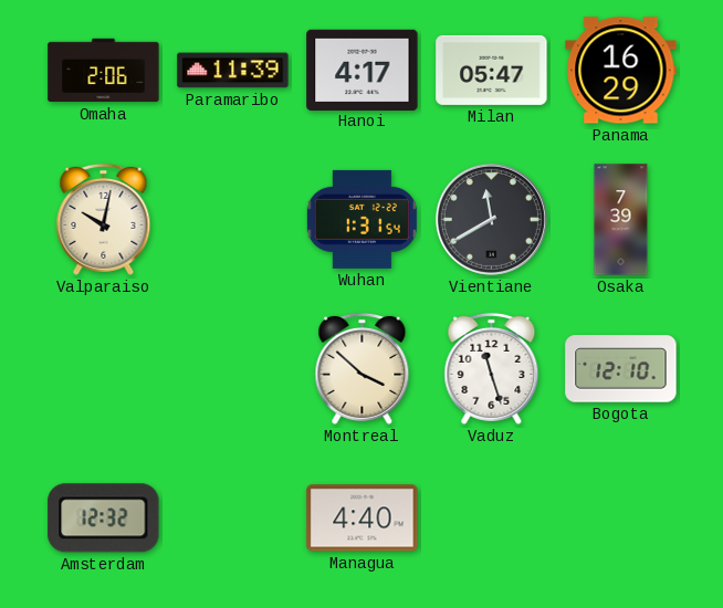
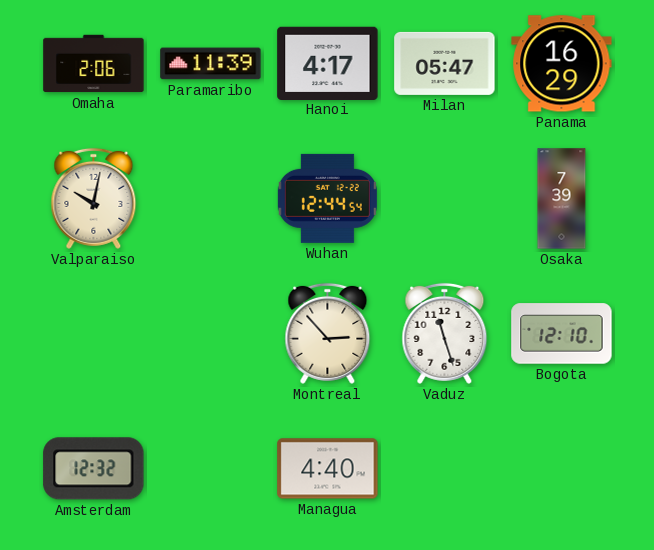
Wuhan: 1:31 -> 12:44 (327, 198)
Vientiane: 11:40 -> none (491, 219)
Montreal: 3:52 -> 2:53 (328, 333)
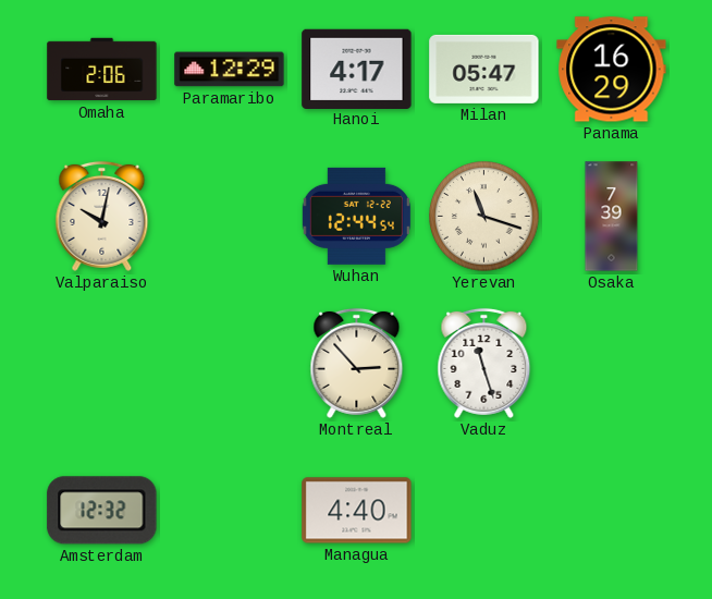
Paramaribo: 11:39 -> 12:29 (230, 70)
Yerevan: none -> 11:18 (484, 217)
Bogota: 12:10 -> none (562, 334)
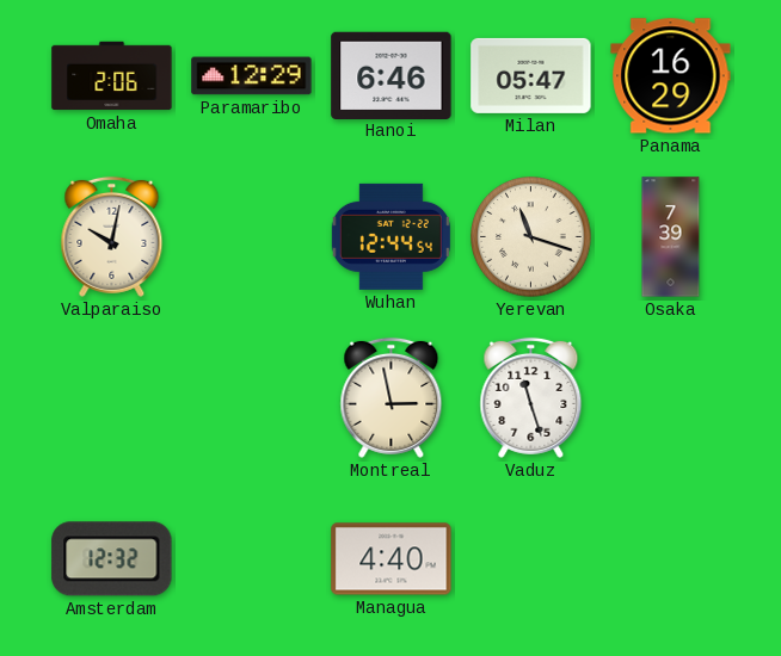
Hanoi: 4:17 -> 6:46 (392, 75)
Montreal: 2:53 -> 2:58 (392, 397)
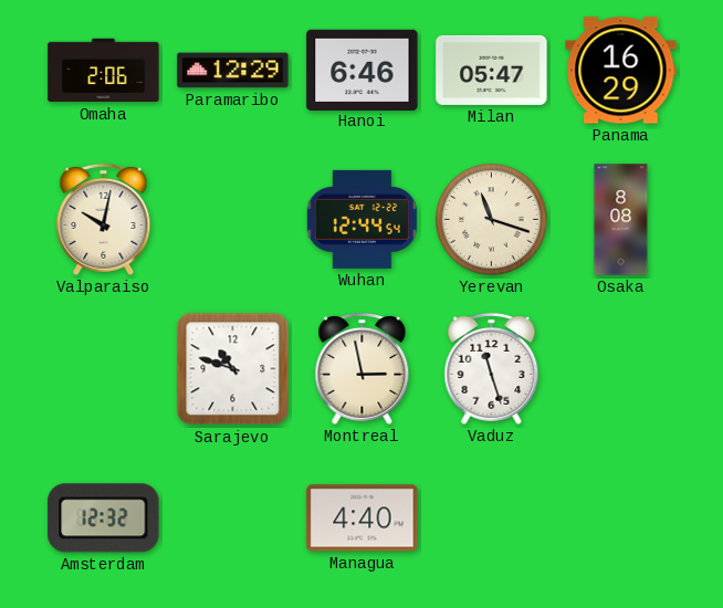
Osaka: 7:39 -> 8:08 (621, 220)
Sarajevo: none -> 10:48 (233, 369)
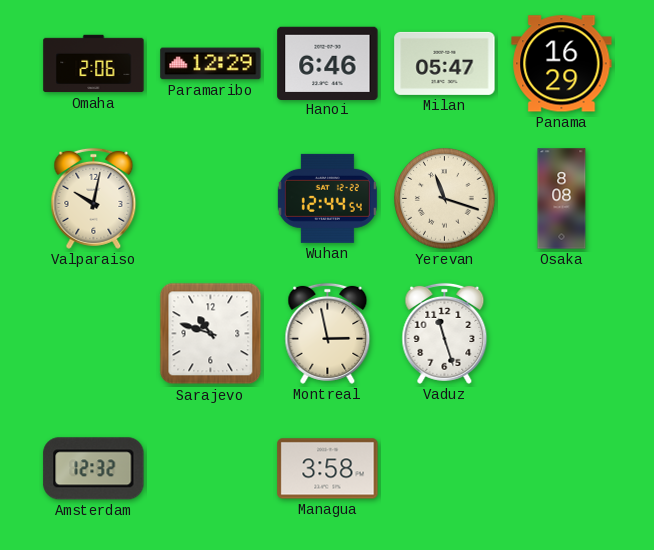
Managua: 4:40 -> 3:58 (328, 469)
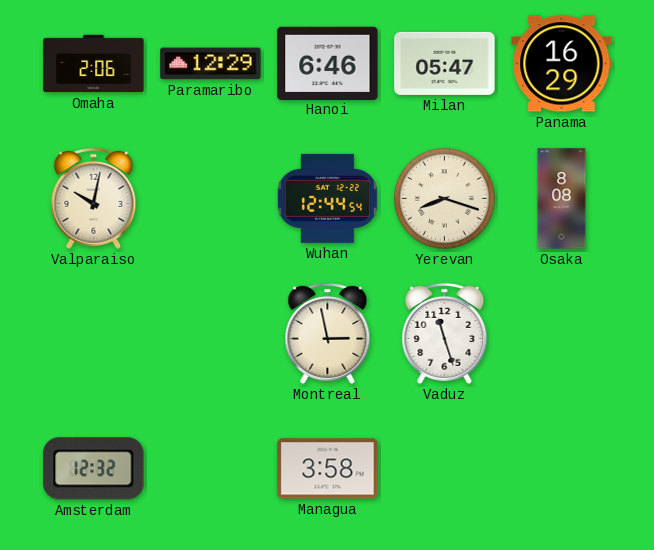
Yerevan: 11:18 -> 8:18 (445, 199)
Sarajevo: 10:48 -> none (211, 334)
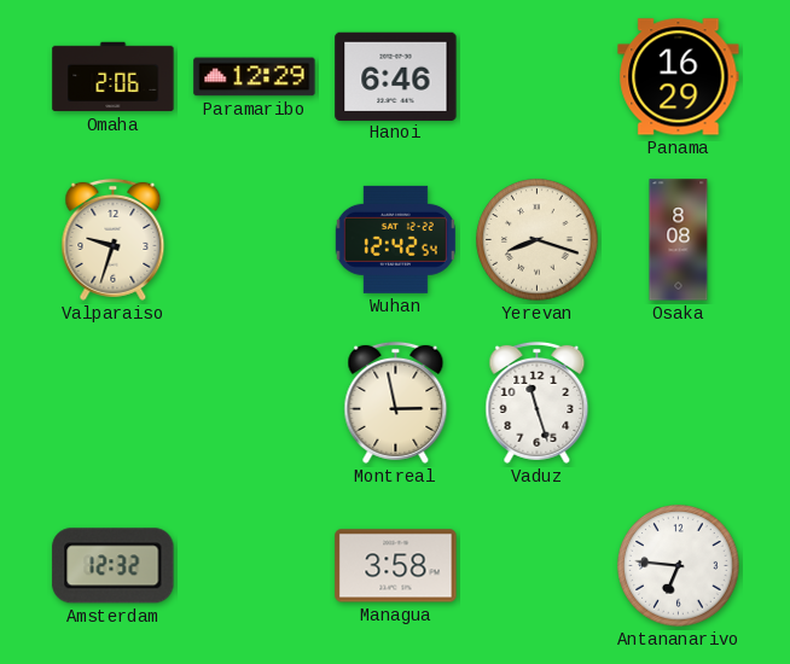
Milan: 05:47 -> none (445, 63)
Valparaiso: 10:02 -> 9:33 (114, 239)
Wuhan: 12:44 -> 12:42 (395, 239)
Antananarivo: none -> 6:46 (679, 566)
